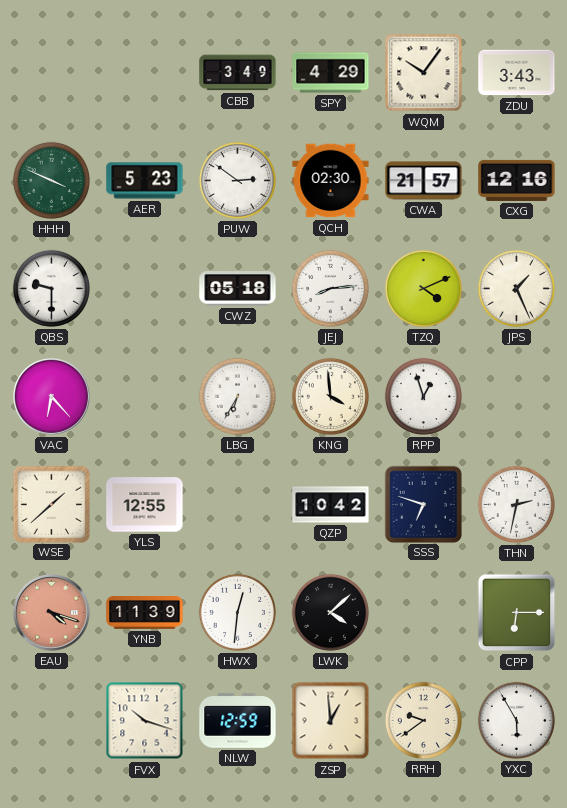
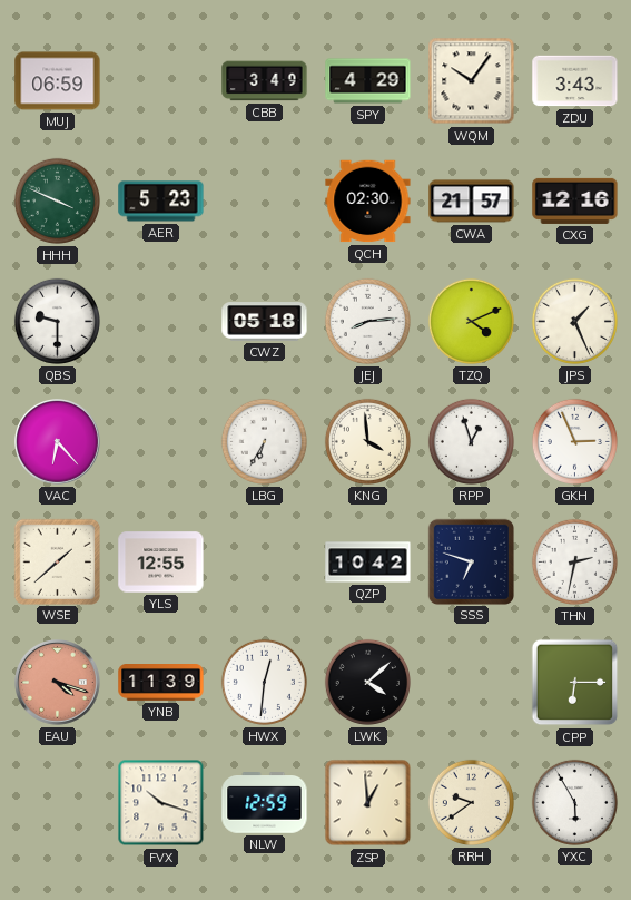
MUJ: none -> 06:59 (58, 81)
PUW: 2:51 -> none (237, 180)
GKH: none -> 2:56 (574, 441)
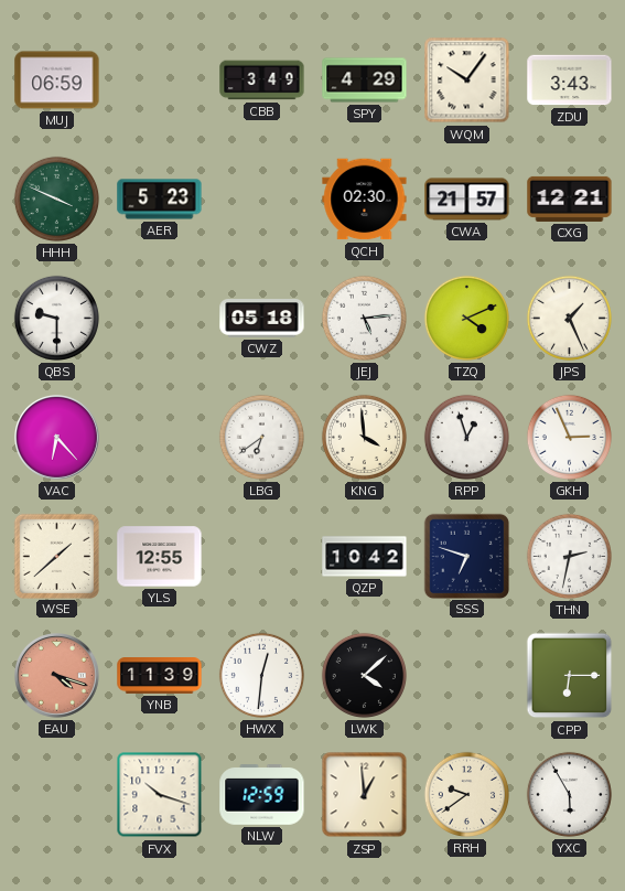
CXG: 12:16 -> 12:21 (570, 198)
JEJ: 8:14 -> 5:14 (364, 318)
LBG: 6:35 -> 6:39 (261, 437)
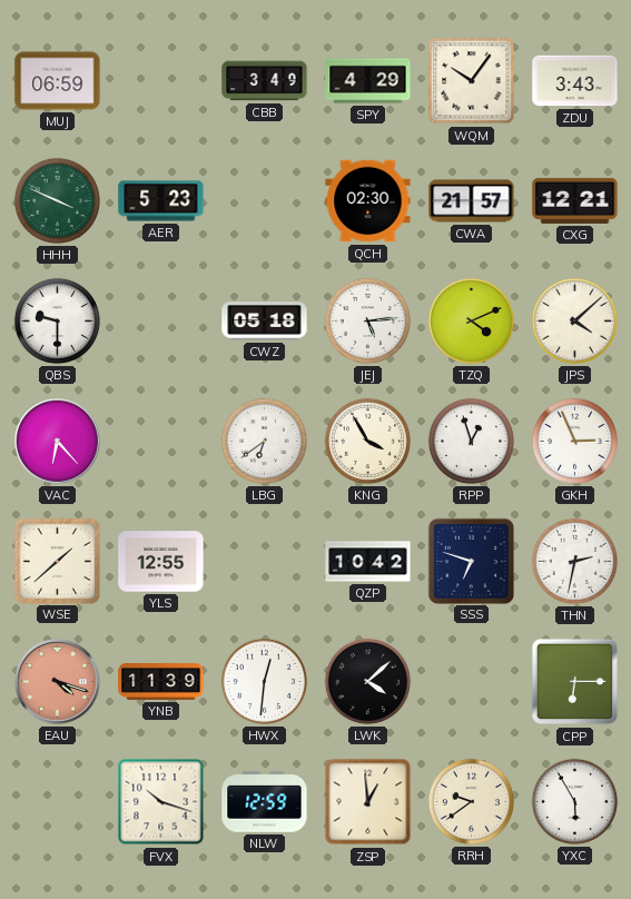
JPS: 1:26 -> 4:08 (574, 320)
KNG: 3:59 -> 3:55 (367, 441)
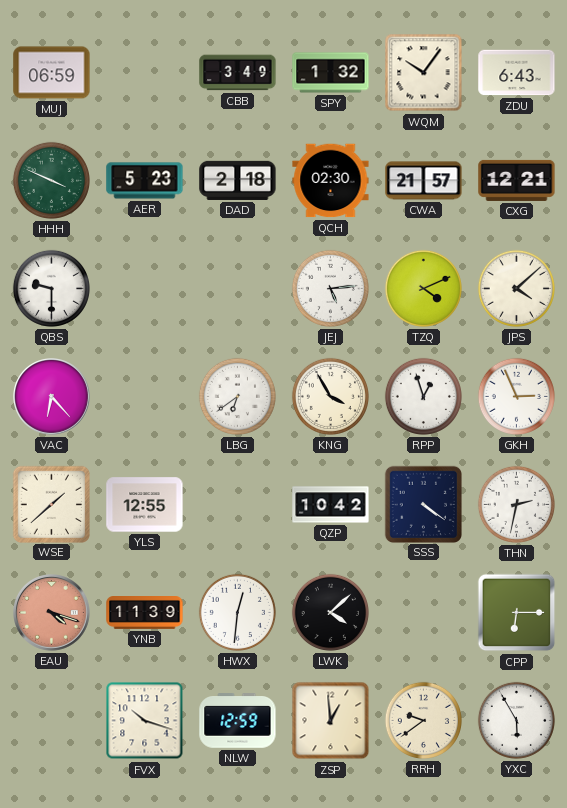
SPY: 4:29 -> 1:32 (331, 73)
ZDU: 3:43 -> 6:43 (517, 73)
DAD: none -> 2:18 (238, 180)
CWZ: 05:18 -> none (265, 322)
SSS: 6:48 -> 4:21 (423, 504)
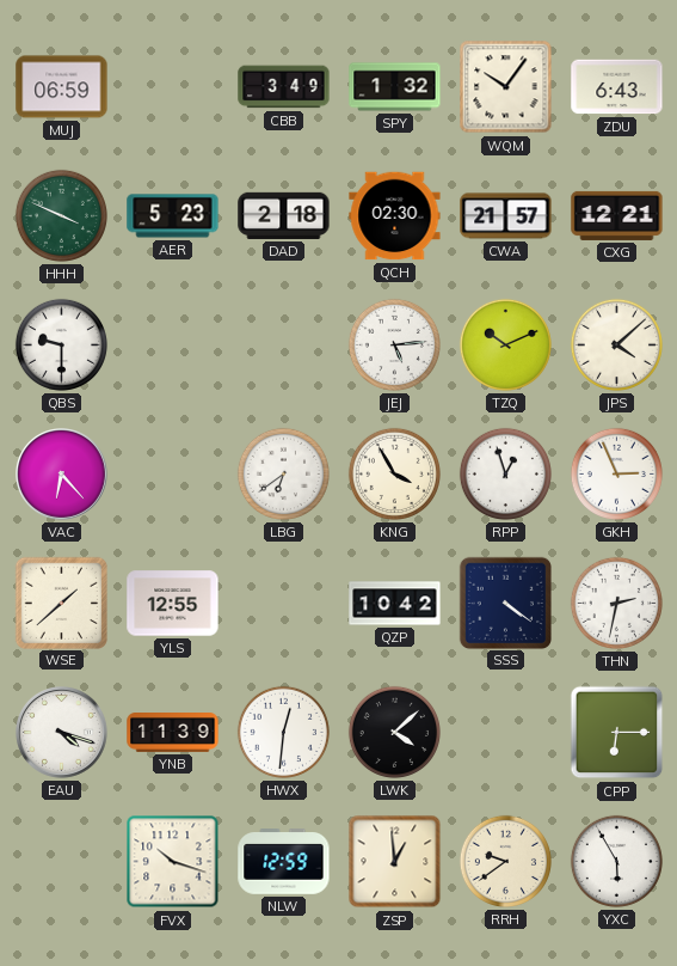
TZQ: 4:11 -> 10:11 (505, 344)
EAU dial: salmon -> white (62, 733)
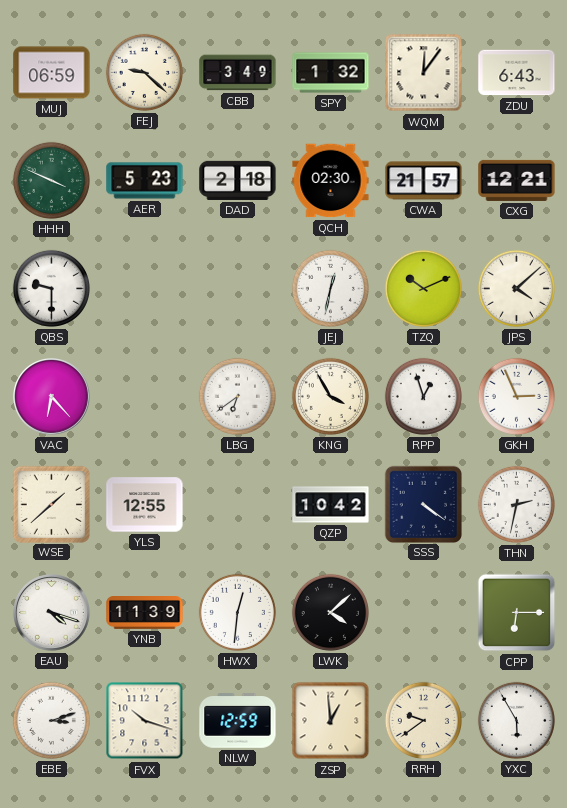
FEJ: none -> 9:22 (144, 72)
WQM: 10:06 -> 12:06 (424, 73)
JEJ: 5:14 -> 12:32 (330, 288)
EBE: none -> 3:12 (51, 720)
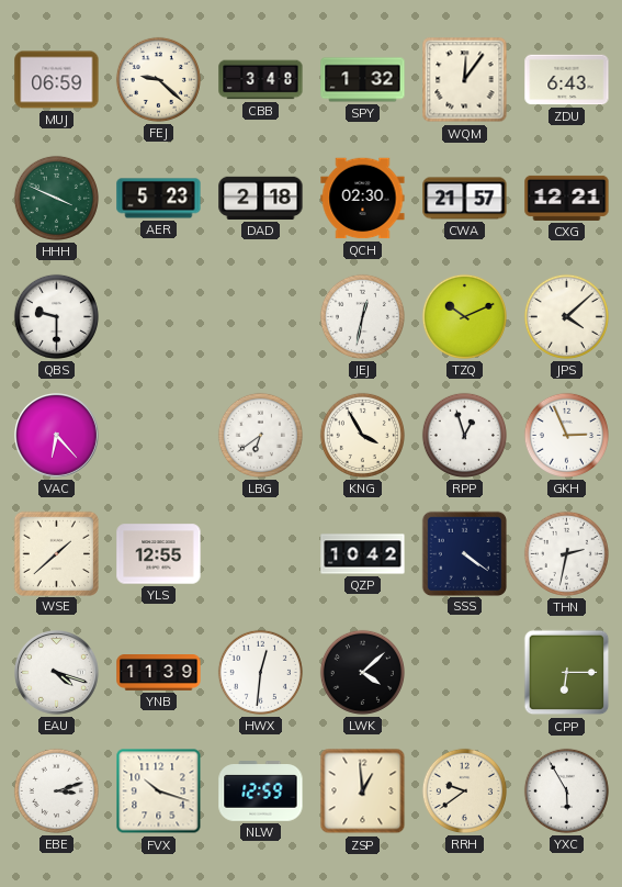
CBB: 3:49 -> 3:48 (261, 80)
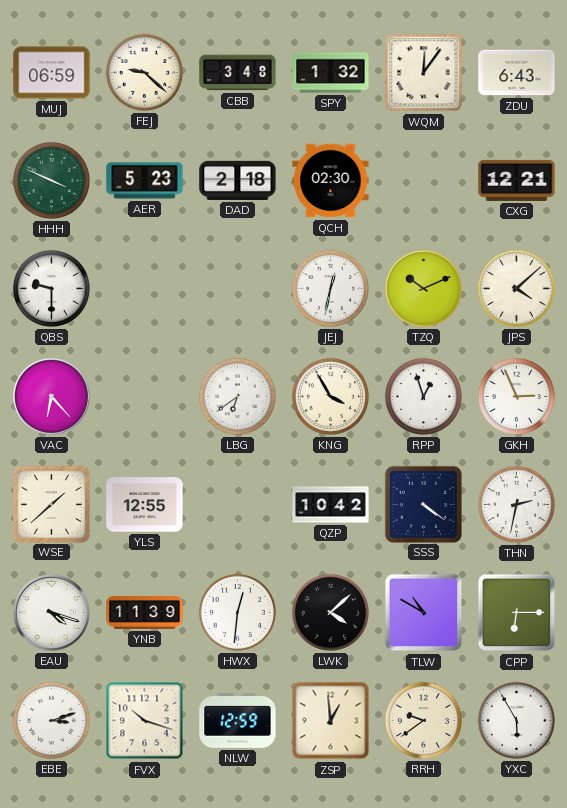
CWA: 21:57 -> none (465, 199)
TLW: none -> 10:50 (424, 613)
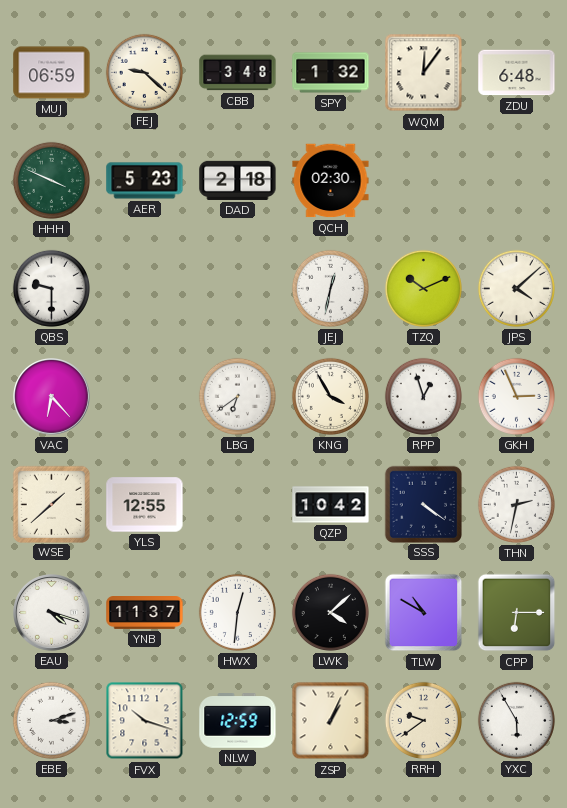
ZDU: 6:43 -> 6:48 (517, 73)
CXG: 12:21 -> none (517, 180)
YNB: 11:39 -> 11:37 (145, 613)
ZSP: 12:59 -> 1:04 (331, 721)
